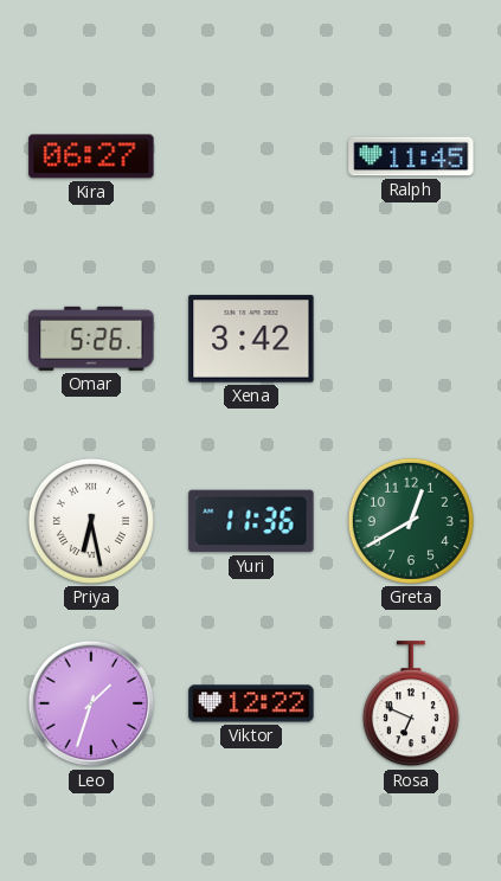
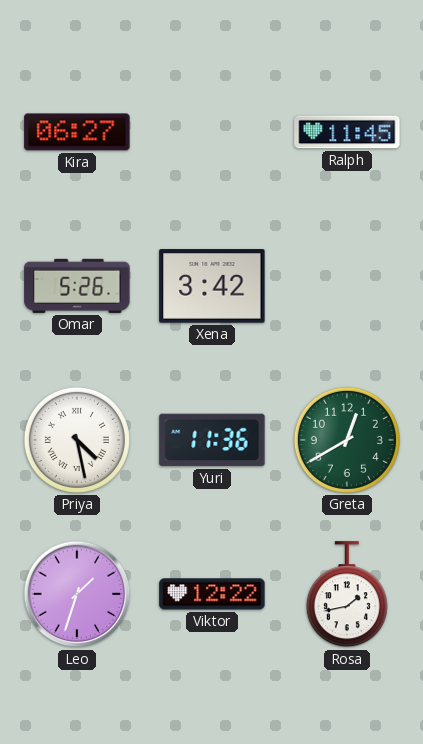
Priya: 6:28 -> 4:28 (77, 440)
Rosa: 6:49 -> 1:43 (347, 595)
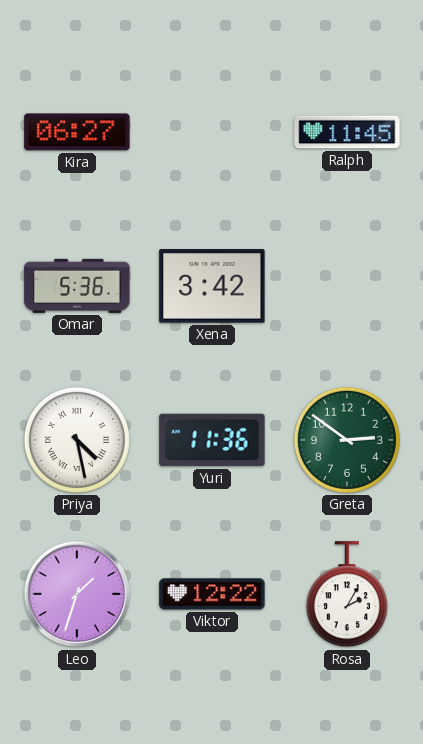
Omar: 5:26 -> 5:36 (77, 286)
Greta: 12:40 -> 2:51 (347, 440)
Rosa: 1:43 -> 2:05 (347, 595)
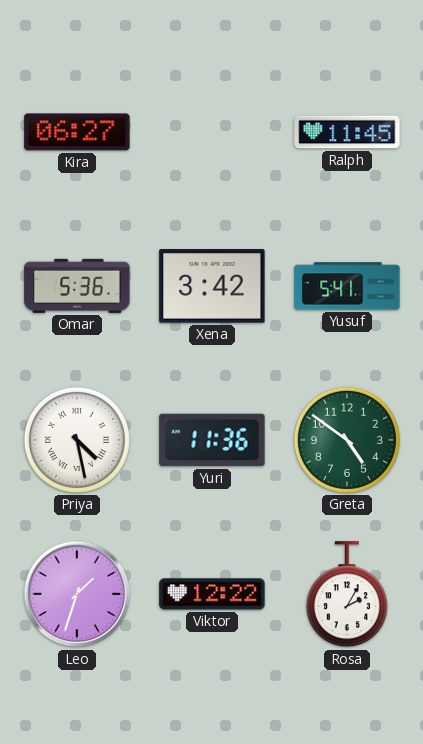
Yusuf: none -> 5:41 (347, 286)
Greta: 2:51 -> 4:51 (347, 440)
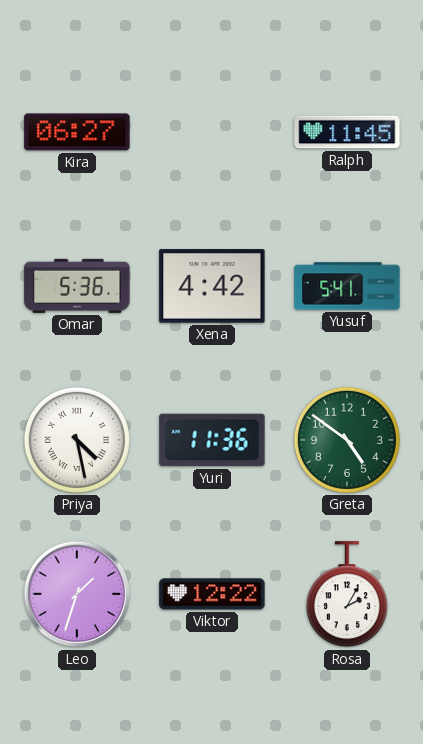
Xena: 3:42 -> 4:42 (212, 286)
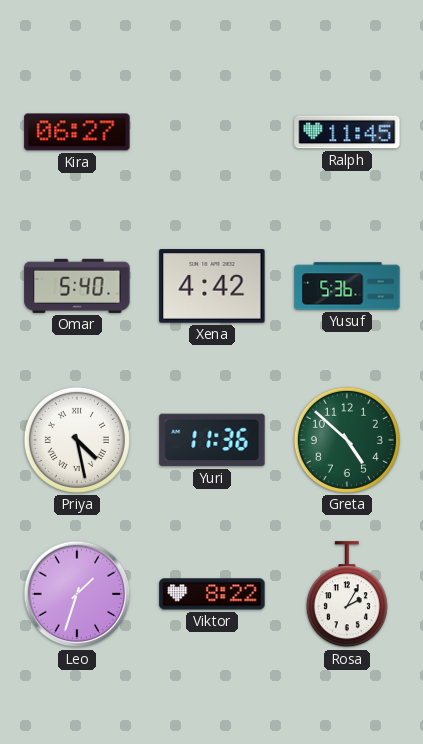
Omar: 5:36 -> 5:40 (77, 286)
Yusuf: 5:41 -> 5:36 (347, 286)
Greta: 4:51 -> 4:52 (347, 440)
Viktor: 12:22 -> 8:22 (212, 594)
